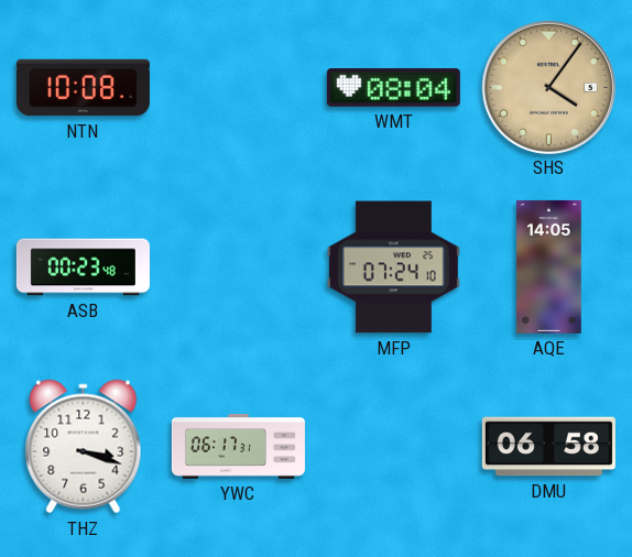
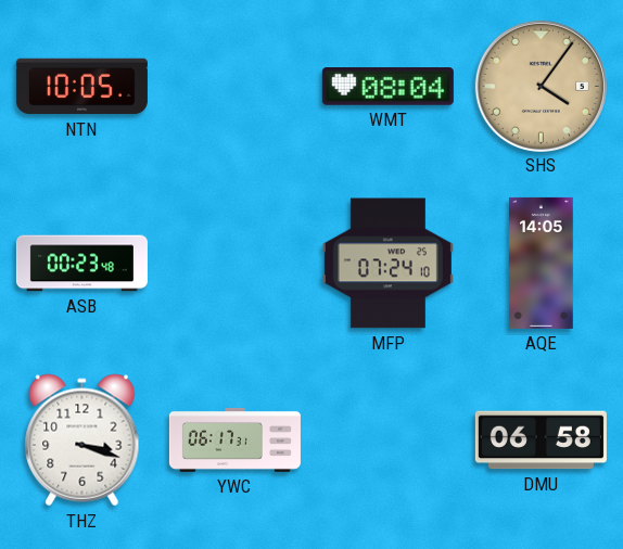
NTN: 10:08 -> 10:05 (81, 87)
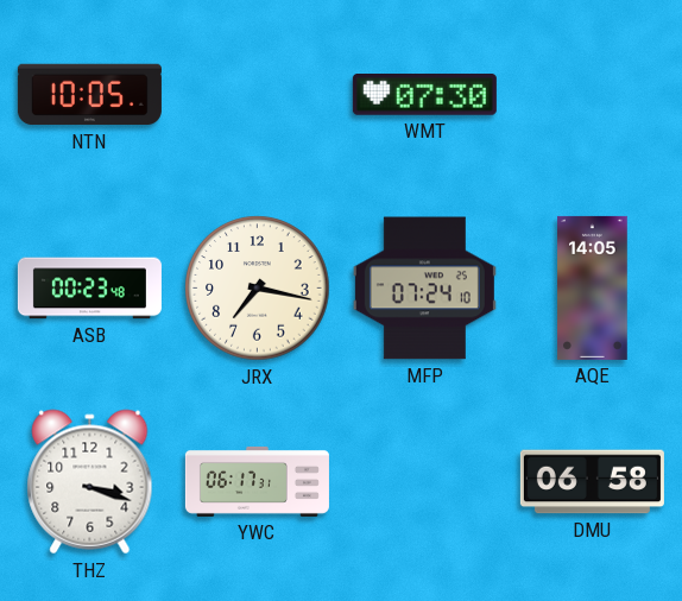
WMT: 08:04 -> 07:30 (424, 95)
SHS: 4:06 -> none (541, 86)
JRX: none -> 7:17 (258, 289)
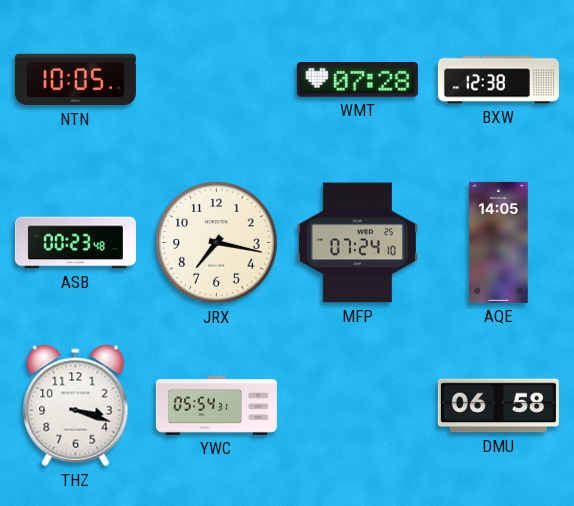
WMT: 07:30 -> 07:28 (357, 80)
BXW: none -> 12:38 (498, 80)
YWC: 06:17 -> 05:54 (216, 405)
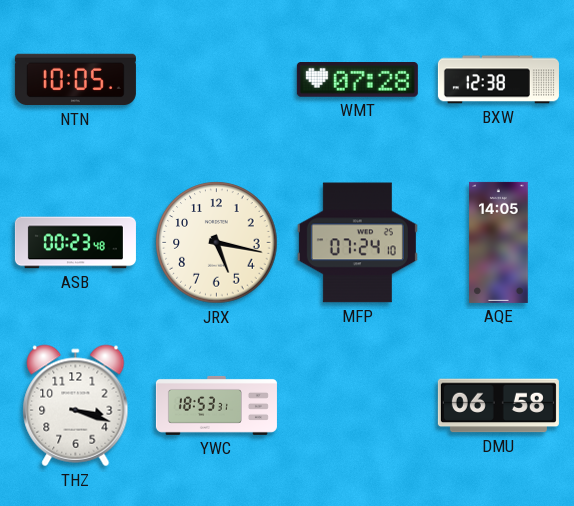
JRX: 7:17 -> 5:17 (217, 243)
YWC: 05:54 -> 18:53 (216, 405)
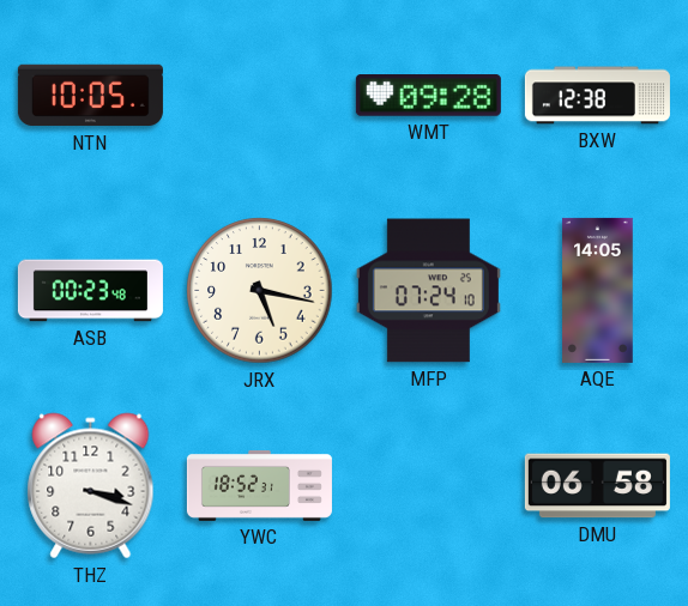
WMT: 07:28 -> 09:28 (428, 96)
YWC: 18:53 -> 18:52 (259, 485)
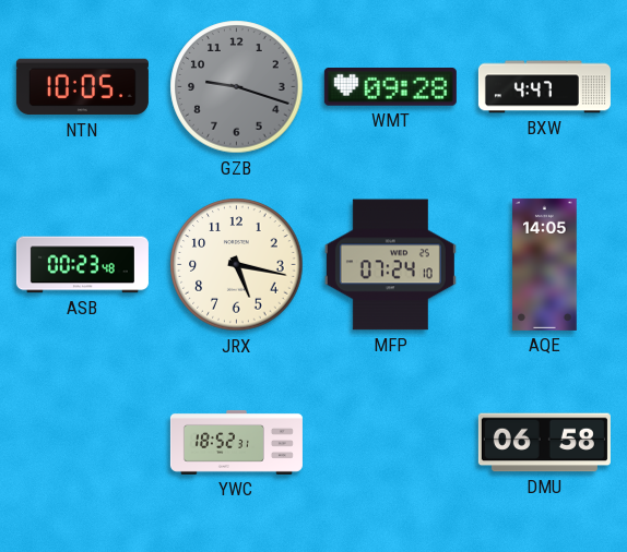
GZB: none -> 9:18 (237, 87)
BXW: 12:38 -> 4:47 (544, 87)
THZ: 3:18 -> none (91, 486)
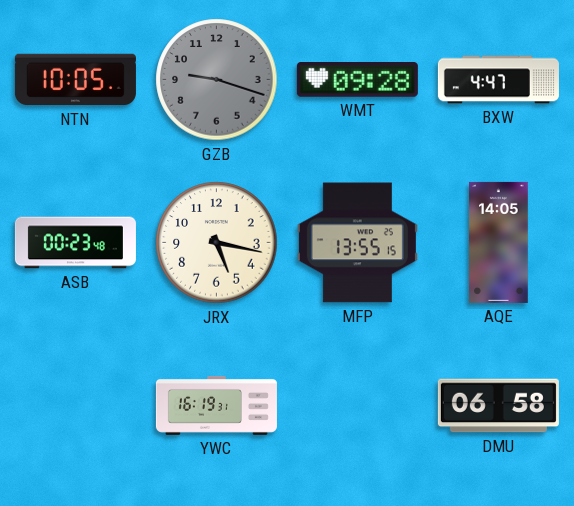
MFP: 07:24 -> 13:55 (357, 243)
YWC: 18:52 -> 16:19 (216, 405)
